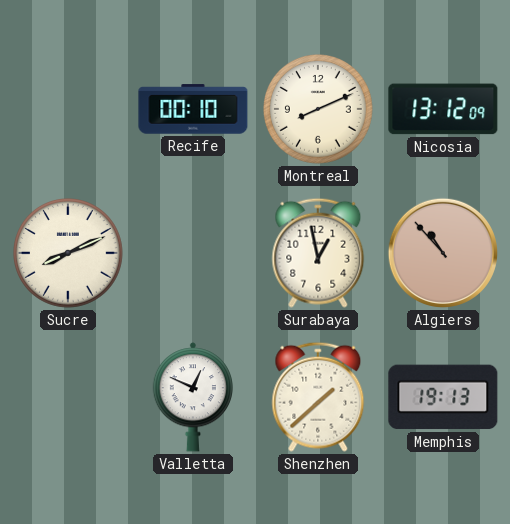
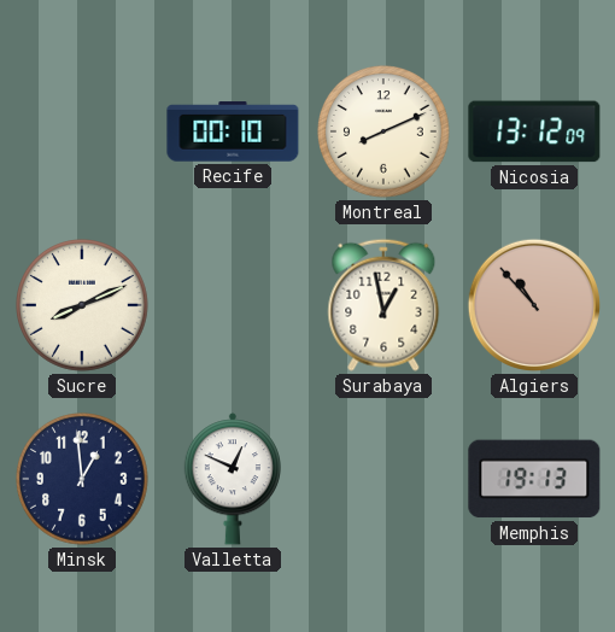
Minsk: none -> 12:59 (83, 480)
Shenzhen: 1:38 -> none (318, 397)
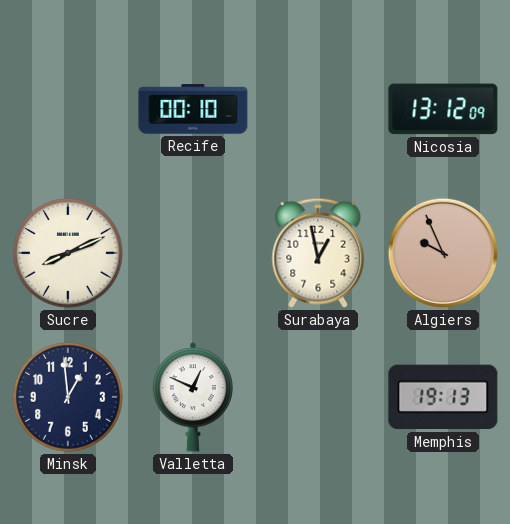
Montreal: 8:11 -> none (385, 133)
Algiers: 10:53 -> 9:56 (443, 253)
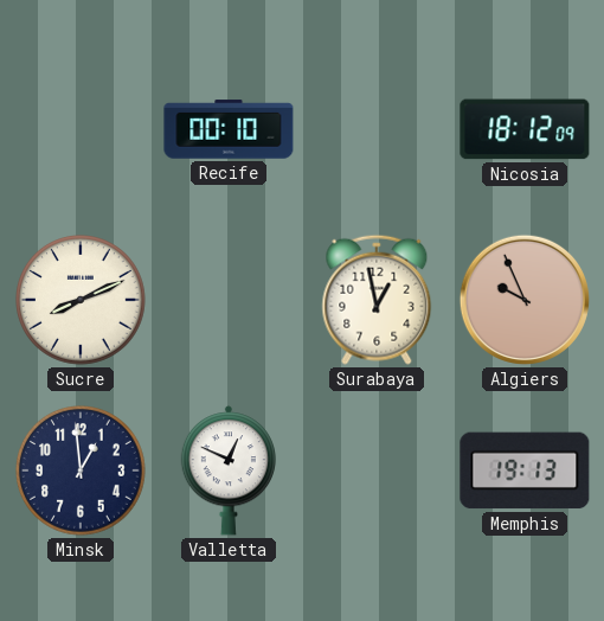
Nicosia: 13:12 -> 18:12 (525, 129)
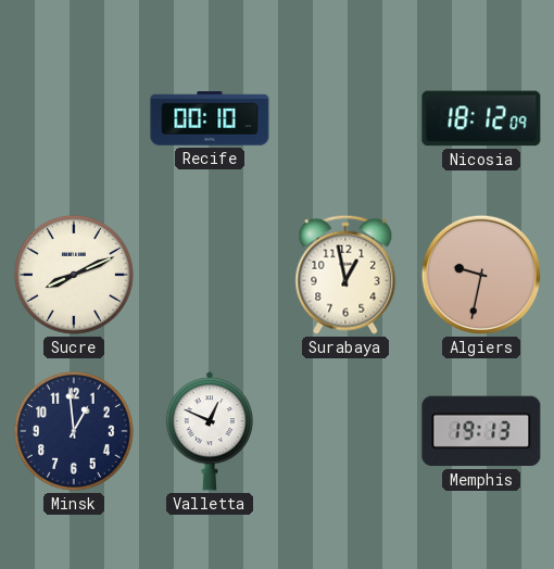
Algiers: 9:56 -> 9:32 (481, 275)
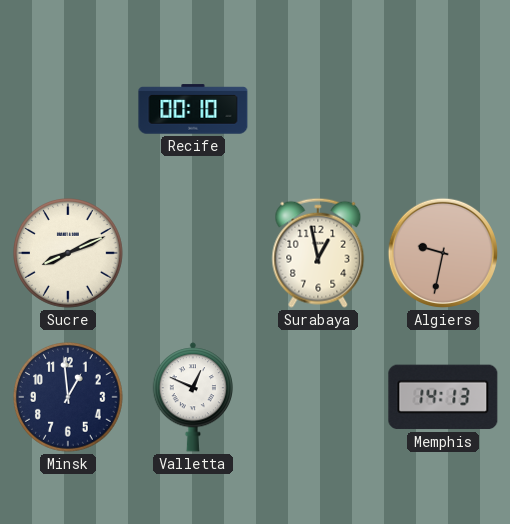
Nicosia: 18:12 -> none (481, 118)
Memphis: 19:13 -> 14:13 (443, 397)
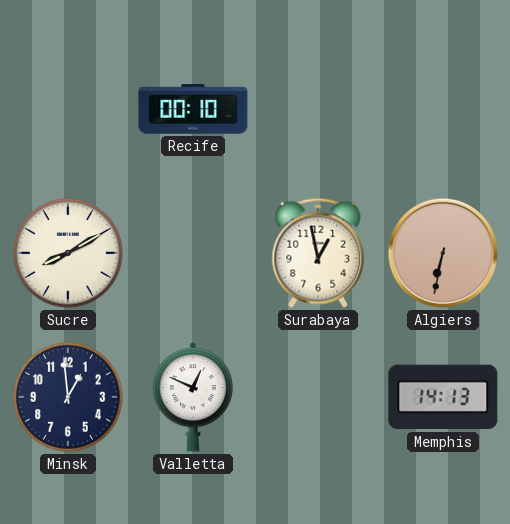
Sucre: 8:11 -> 8:10 (69, 254)
Algiers: 9:32 -> 6:32 (443, 253)
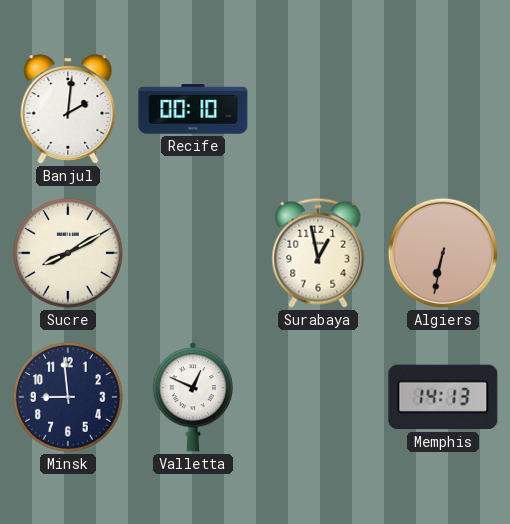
Banjul: none -> 2:01 (68, 109)
Minsk: 12:59 -> 8:59 (69, 398)
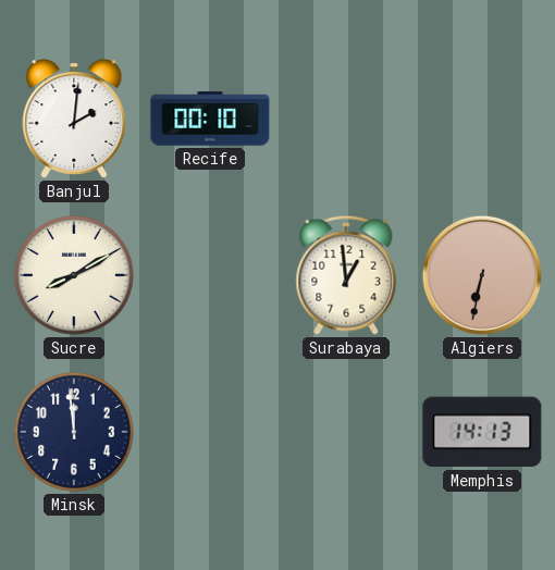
Surabaya: 12:58 -> 12:59 (346, 275)
Minsk: 8:59 -> 11:59 (75, 433)
Valletta: 12:49 -> none (192, 397)
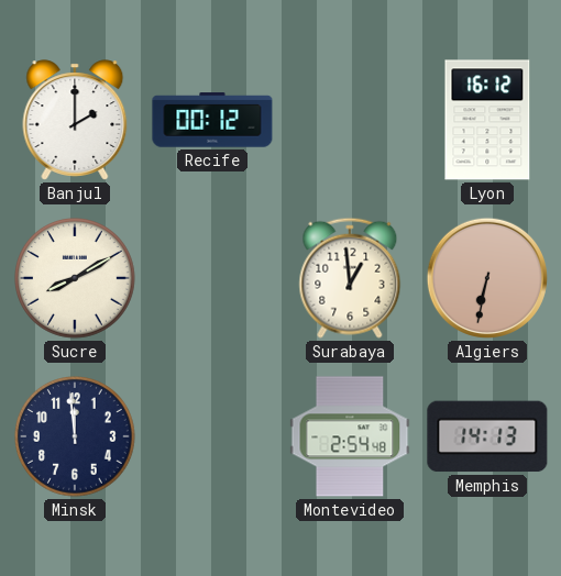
Banjul: 2:01 -> 2:00 (75, 120)
Recife: 00:10 -> 00:12 (212, 120)
Lyon: none -> 16:12 (487, 120)
Montevideo: none -> 2:54 (350, 436)
